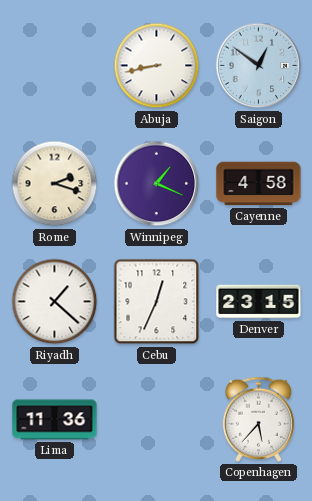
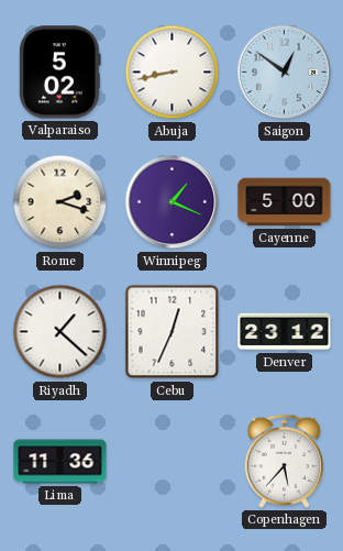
Valparaiso: none -> 5:02 (60, 73)
Cayenne: 4:58 -> 5:00 (285, 202)
Denver: 23:15 -> 23:12 (285, 332)
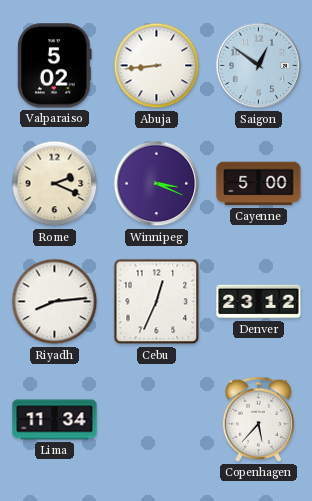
Abuja: 8:43 -> 8:44 (157, 66)
Rome: 2:18 -> 2:19 (55, 184)
Winnipeg: 1:19 -> 3:19 (157, 184)
Riyadh: 1:22 -> 8:14 (55, 302)
Lima: 11:36 -> 11:34 (55, 420)
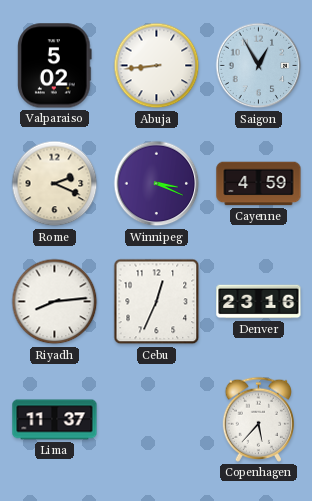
Saigon: 12:51 -> 12:55 (259, 66)
Cayenne: 5:00 -> 4:59 (259, 184)
Denver: 23:12 -> 23:16 (259, 302)
Lima: 11:34 -> 11:37 (55, 420)
